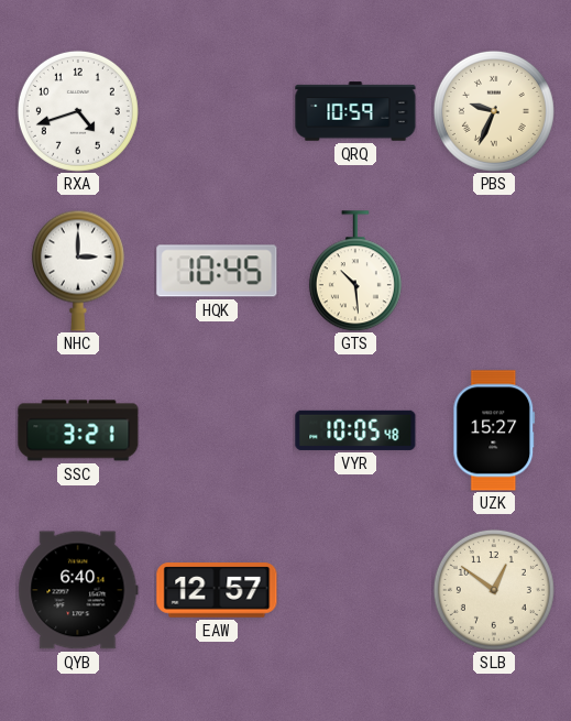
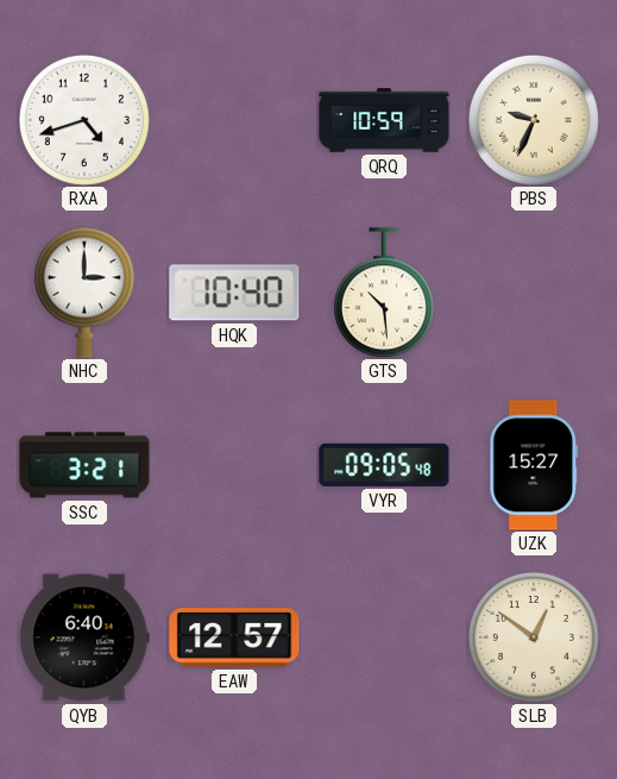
HQK: 10:45 -> 10:40 (234, 293)
VYR: 10:05 -> 09:05 (384, 465)
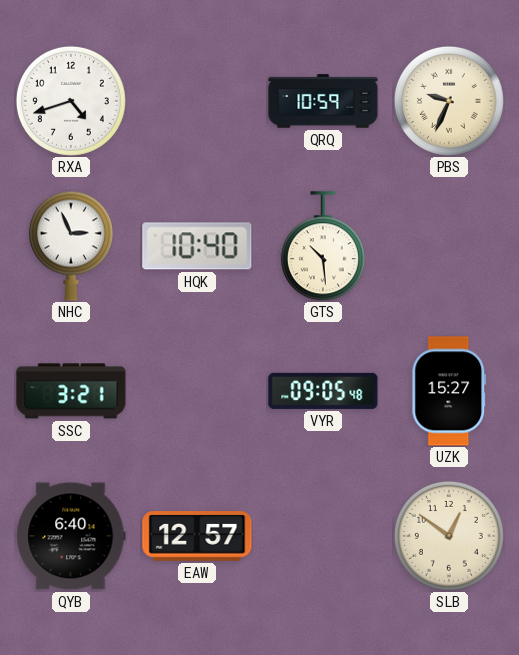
NHC: 3:00 -> 2:56 (71, 246)
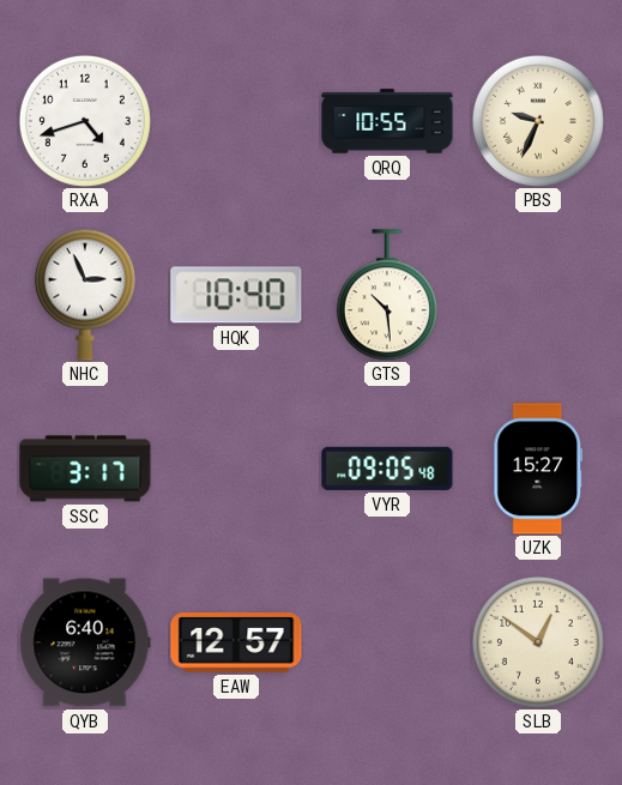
QRQ: 10:59 -> 10:55 (387, 121)
SSC: 3:21 -> 3:17 (85, 469)
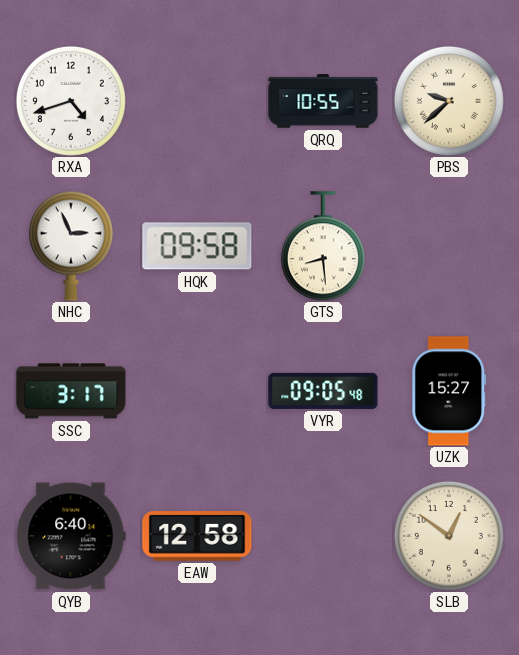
PBS: 9:34 -> 9:38 (449, 101)
HQK: 10:40 -> 09:58 (197, 246)
GTS: 10:29 -> 8:29 (323, 246)
EAW: 12:57 -> 12:58 (197, 536)
